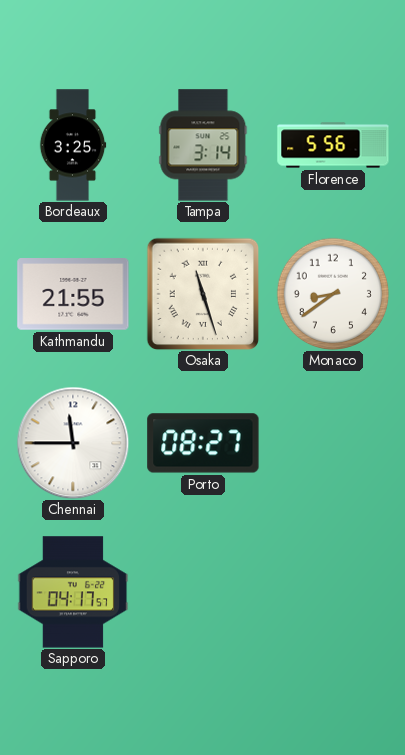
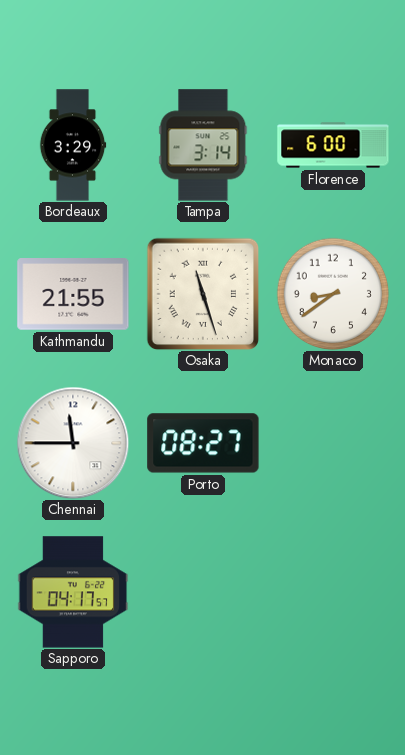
Bordeaux: 3:25 -> 3:29 (73, 145)
Florence: 5:56 -> 6:00 (333, 145)
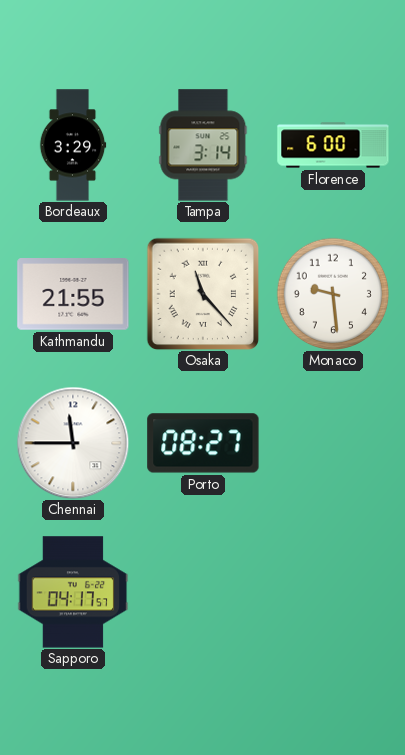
Osaka: 11:27 -> 11:23 (203, 294)
Monaco: 8:39 -> 9:29 (333, 294)
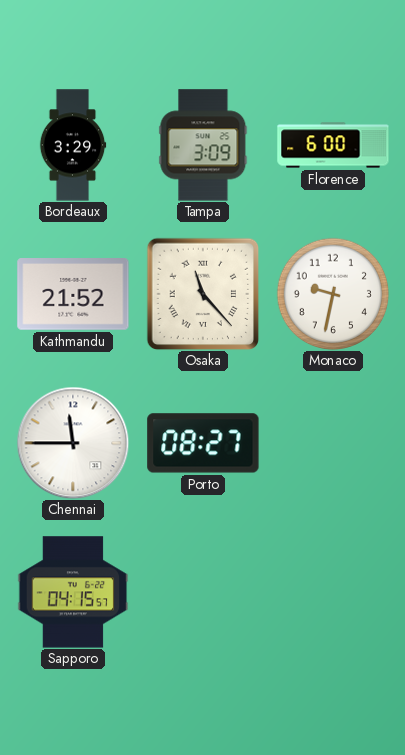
Tampa: 3:14 -> 3:09 (203, 145)
Kathmandu: 21:55 -> 21:52 (73, 295)
Monaco: 9:29 -> 9:32 (333, 294)
Sapporo: 04:17 -> 04:15 (73, 592)
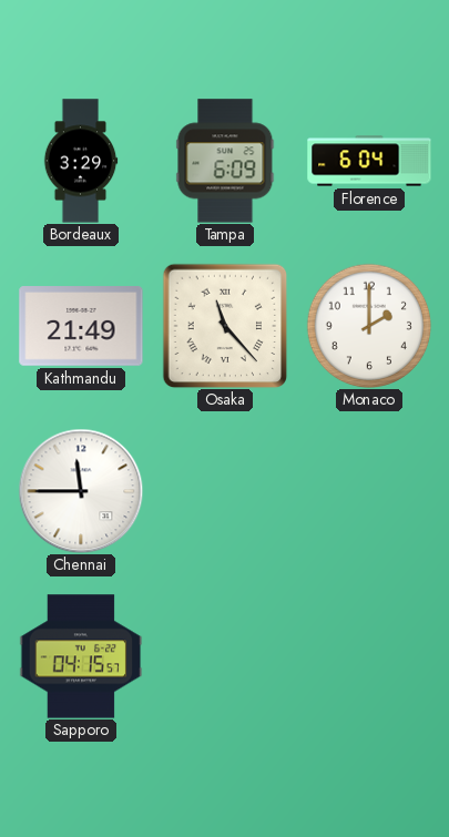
Tampa: 3:09 -> 6:09 (225, 161)
Florence: 6:00 -> 6:04 (369, 161)
Kathmandu: 21:52 -> 21:49 (81, 327)
Monaco: 9:32 -> 2:00 (369, 326)
Porto: 08:27 -> none (203, 443)
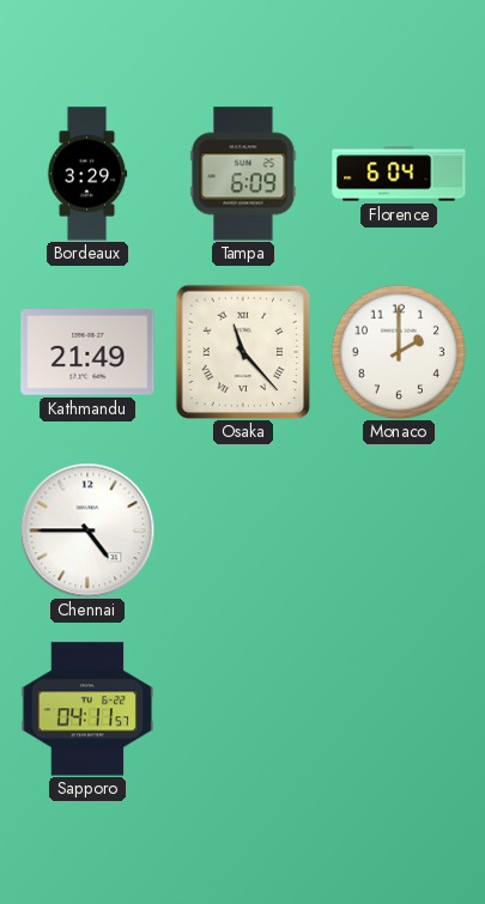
Chennai: 11:45 -> 4:45 (87, 530)
Sapporo: 04:15 -> 04:11 (87, 709)
